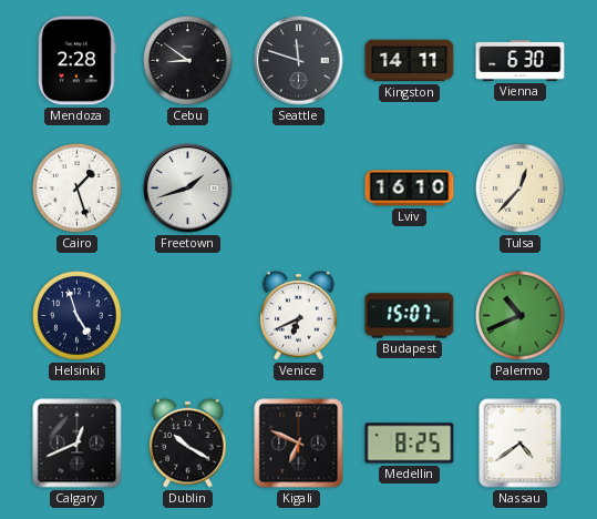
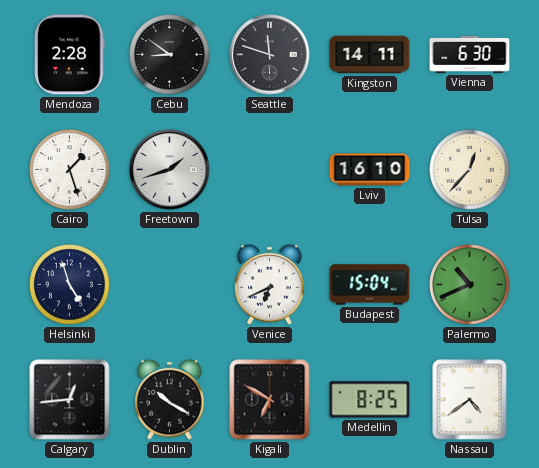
Budapest: 15:07 -> 15:04 (370, 285)
Calgary: 12:41 -> 12:44 (70, 400)
Kigali: 6:49 -> 6:50 (270, 400)
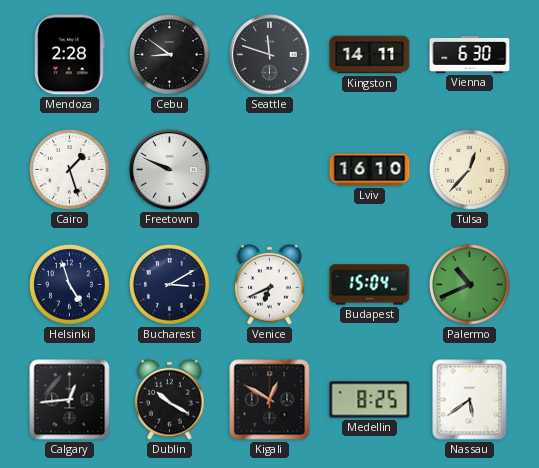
Freetown: 1:42 -> 9:49 (170, 170)
Bucharest: none -> 3:10 (170, 285)
Kigali: 6:50 -> 12:50 (270, 400)
Nassau: 4:39 -> 5:39 (470, 400)
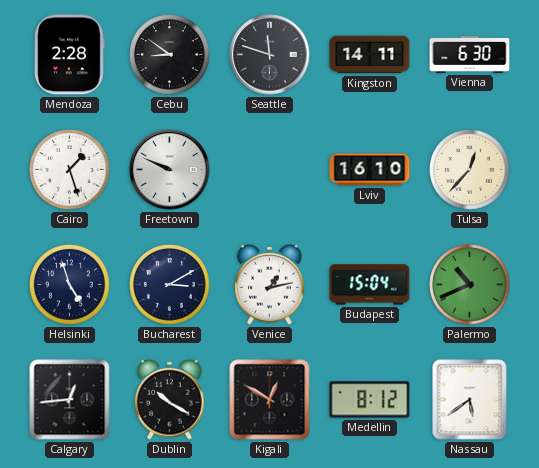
Venice: 6:41 -> 1:13 (270, 284)
Medellin: 8:25 -> 8:12 (370, 400)
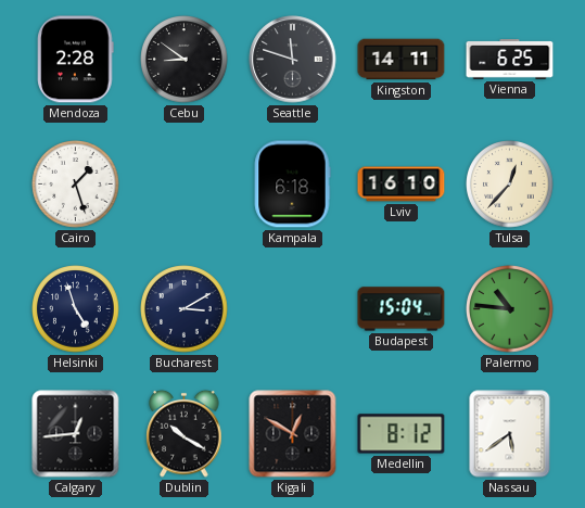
Vienna: 6:30 -> 6:25 (510, 60)
Freetown: 9:49 -> none (170, 170)
Kampala: none -> 6:18 (292, 185)
Venice: 1:13 -> none (270, 284)
Palermo: 10:41 -> 10:46 (510, 309)
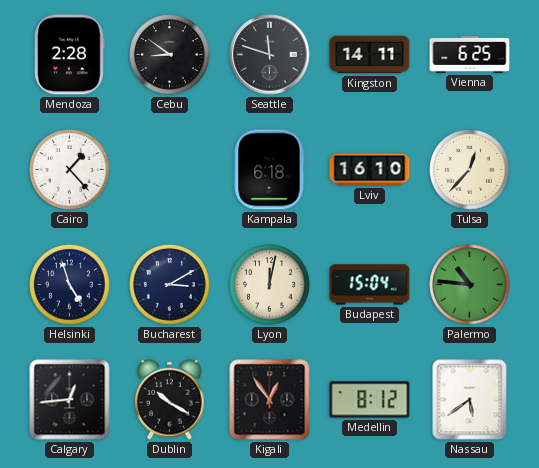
Cairo: 1:27 -> 1:23 (70, 170)
Lyon: none -> 12:02 (270, 285)
Kigali: 12:50 -> 12:54 (270, 400)
